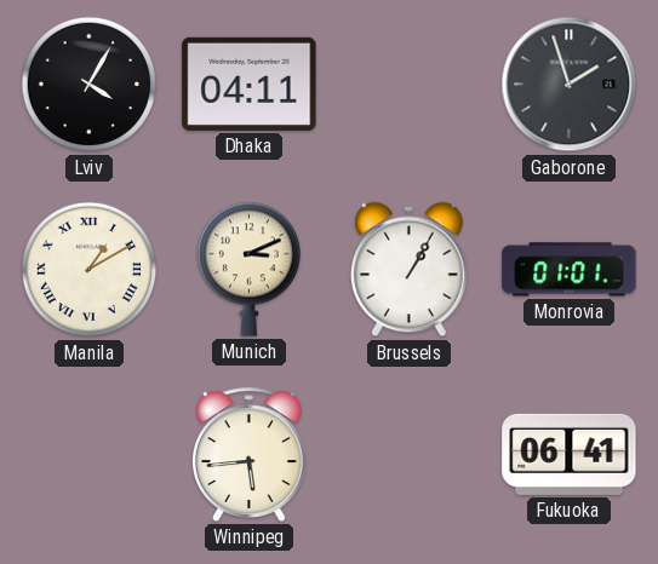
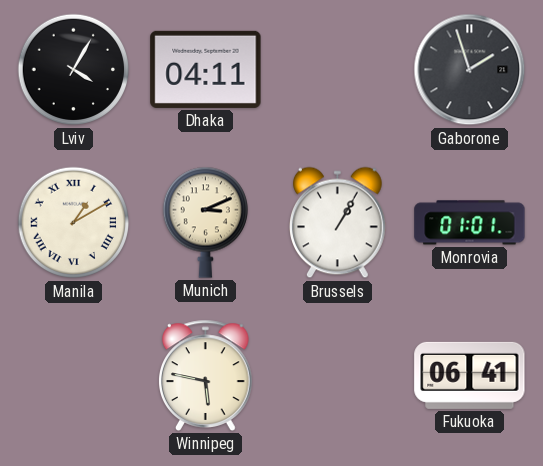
Winnipeg: 5:44 -> 5:47 (206, 375)
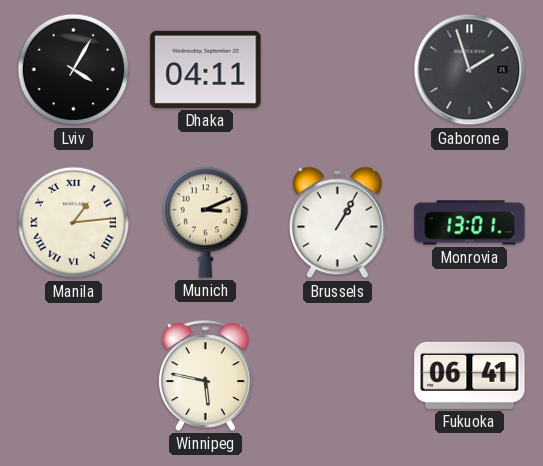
Manila: 1:10 -> 1:14 (74, 223)
Monrovia: 01:01 -> 13:01 (470, 223)
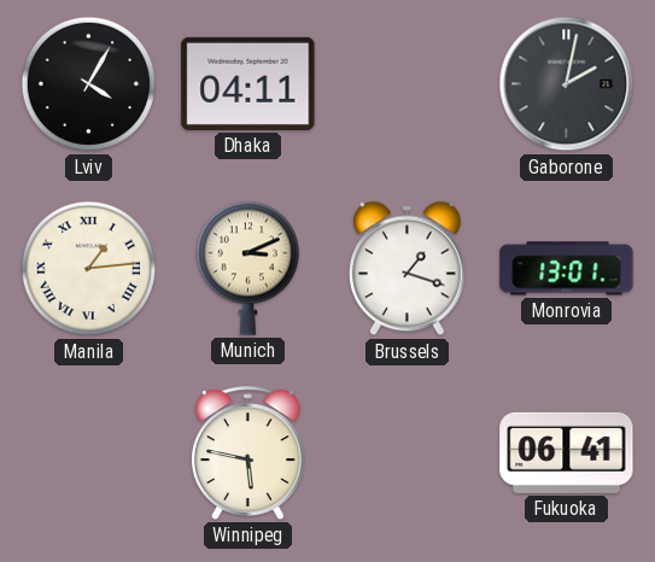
Gaborone: 1:57 -> 2:02 (567, 84)
Brussels: 1:05 -> 1:18 (408, 269)
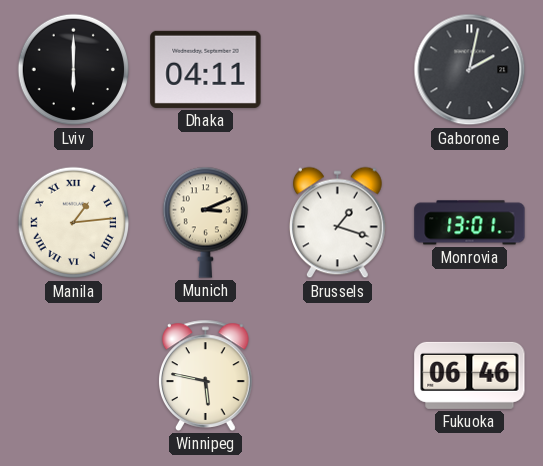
Lviv: 4:05 -> 6:00 (74, 70)
Fukuoka: 06:41 -> 06:46 (470, 375)
